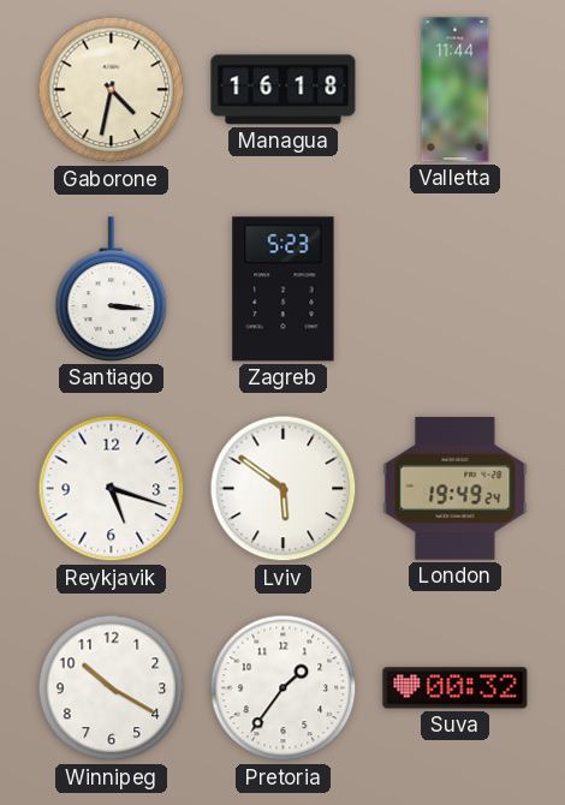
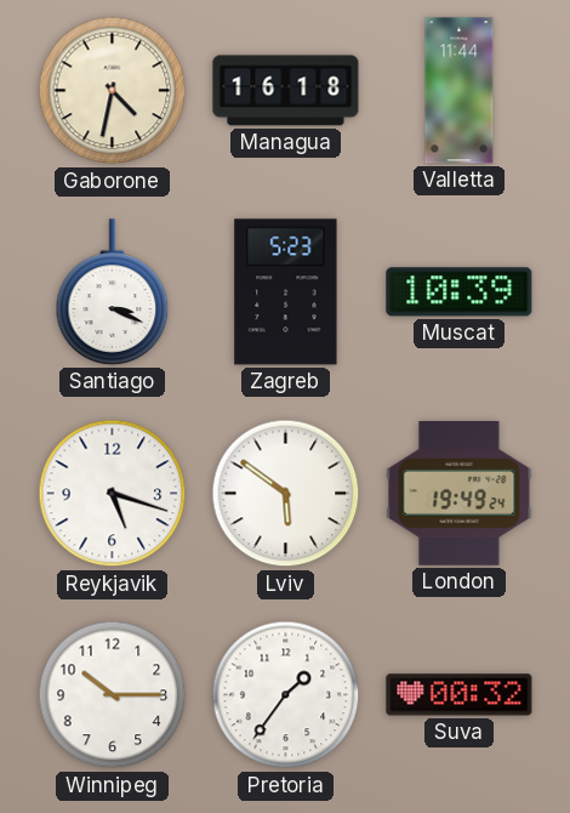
Santiago: 3:16 -> 3:19 (113, 292)
Muscat: none -> 10:39 (460, 292)
Winnipeg: 10:20 -> 10:15 (113, 695)
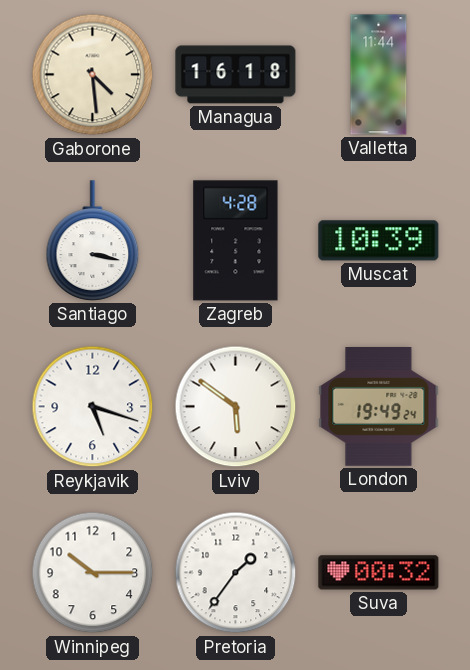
Gaborone: 4:32 -> 4:29 (93, 75)
Santiago: 3:19 -> 3:17 (93, 241)
Zagreb: 5:23 -> 4:28 (236, 241)
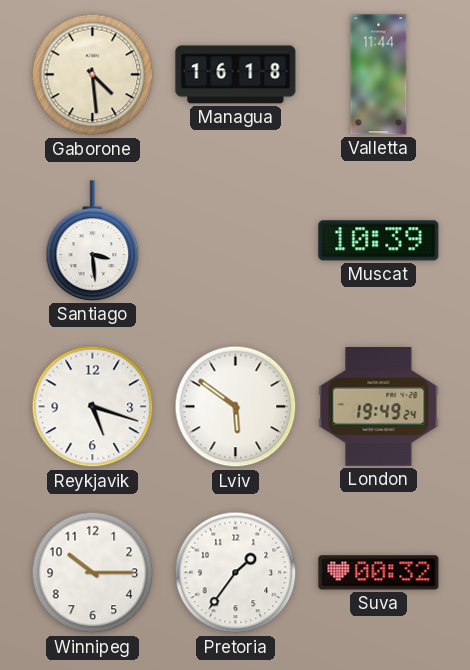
Santiago: 3:17 -> 3:29 (93, 241)
Zagreb: 4:28 -> none (236, 241)
